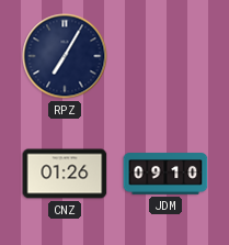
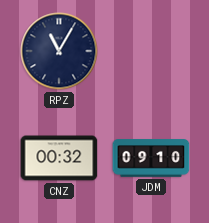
RPZ: 7:05 -> 11:05 (59, 51)
CNZ: 01:26 -> 00:32 (59, 158)
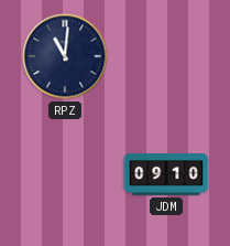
RPZ: 11:05 -> 11:01 (65, 56)
CNZ: 00:32 -> none (59, 158)
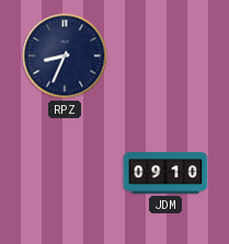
RPZ: 11:01 -> 8:34 (65, 56)
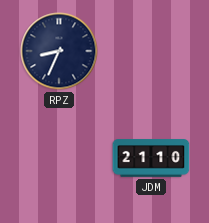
JDM: 09:10 -> 21:10 (151, 158)
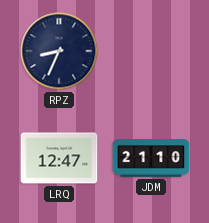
LRQ: none -> 12:47 (59, 158)
